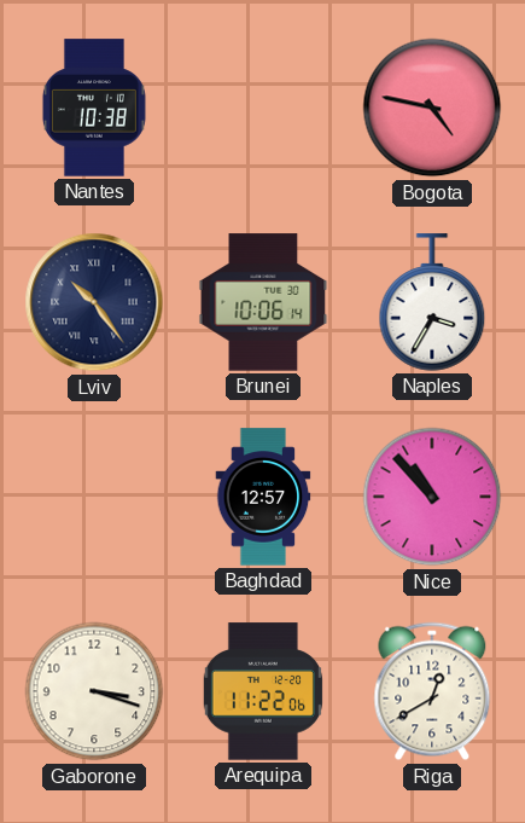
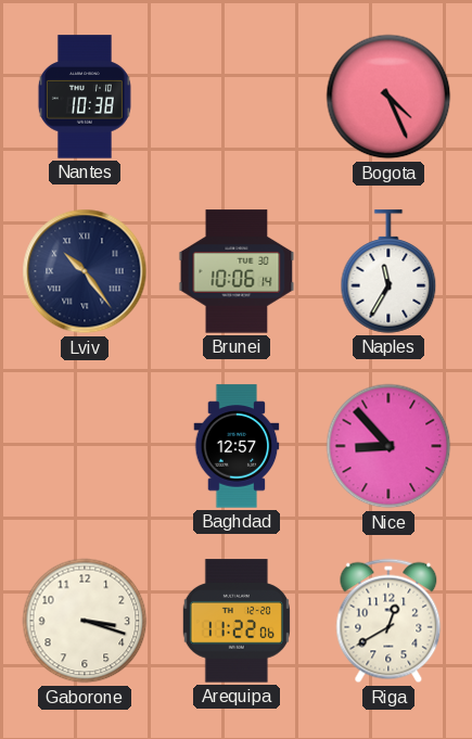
Bogota: 4:47 -> 4:26 (388, 97)
Naples: 3:35 -> 11:35 (388, 271)
Nice: 10:53 -> 8:53 (388, 446)
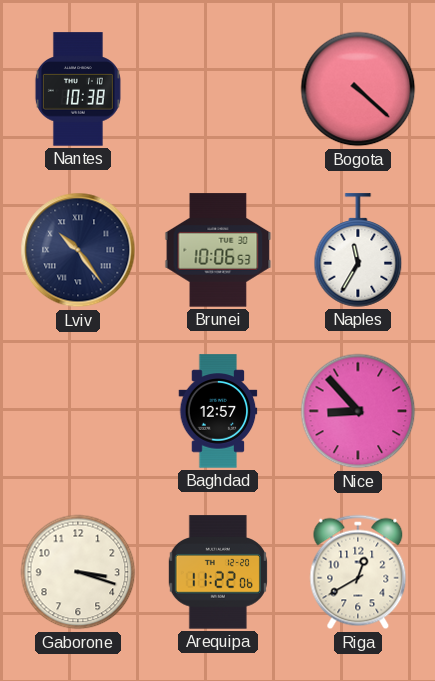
Bogota: 4:26 -> 4:22 (358, 89)
Brunei: 10:06:14 -> 10:06:53 (218, 250)
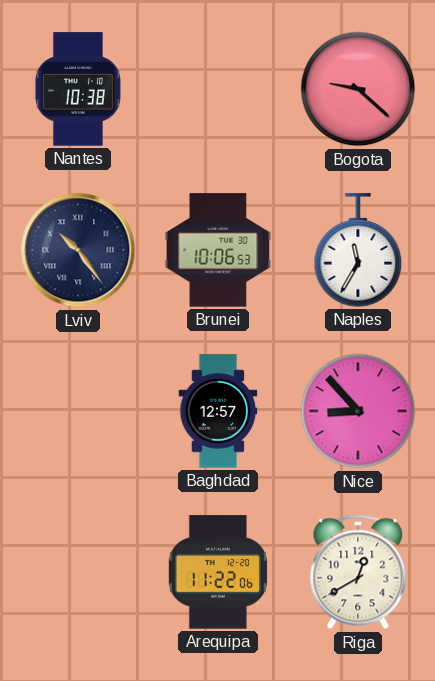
Bogota: 4:22 -> 9:22 (358, 89)
Gaborone: 3:18 -> none (78, 572)
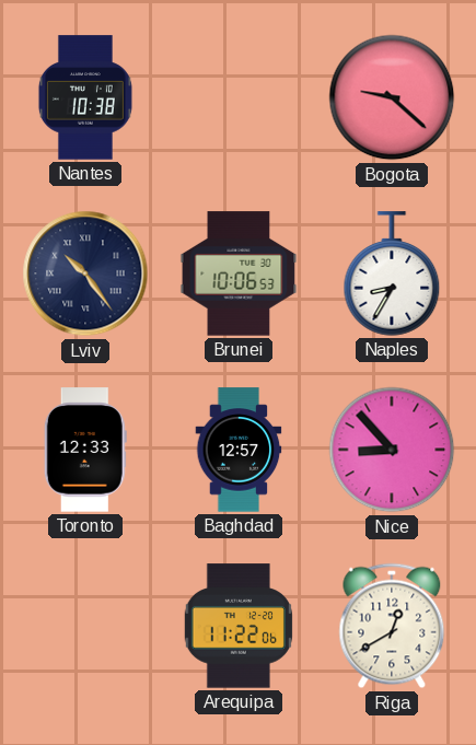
Naples: 11:35 -> 8:35 (392, 273)
Toronto: none -> 12:33 (85, 450)
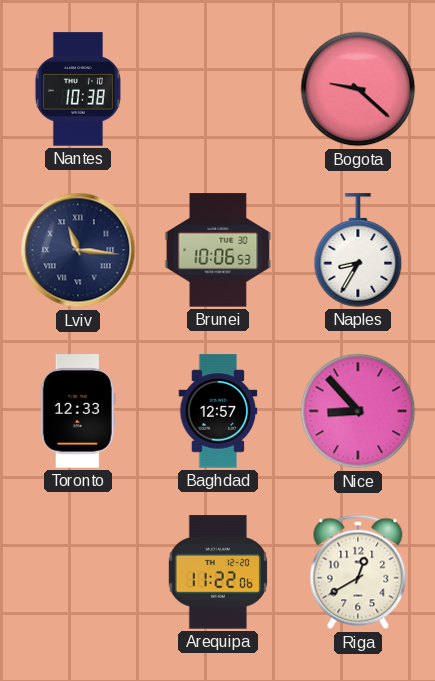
Lviv: 10:24 -> 11:16 (78, 250)
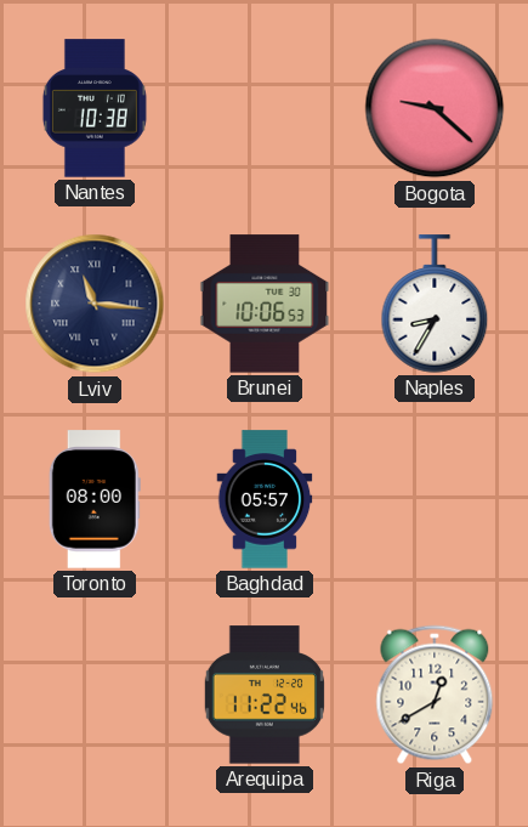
Toronto: 12:33 -> 08:00 (95, 499)
Baghdad: 12:57 -> 05:57 (265, 499)
Nice: 8:53 -> none (358, 411)
Arequipa: 11:22:06 -> 11:22:46 (265, 695)
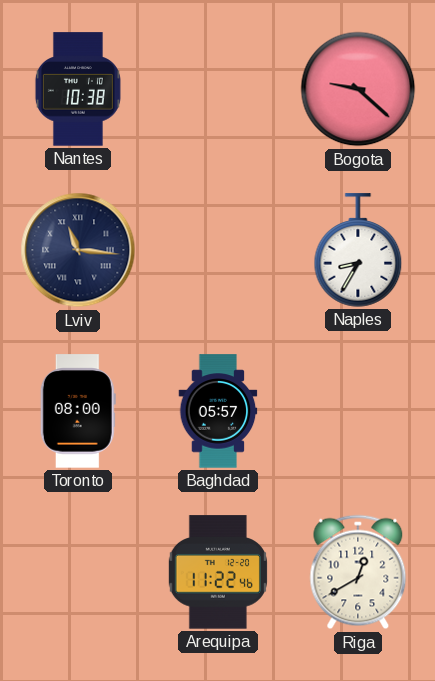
Brunei: 10:06 -> none (265, 304)
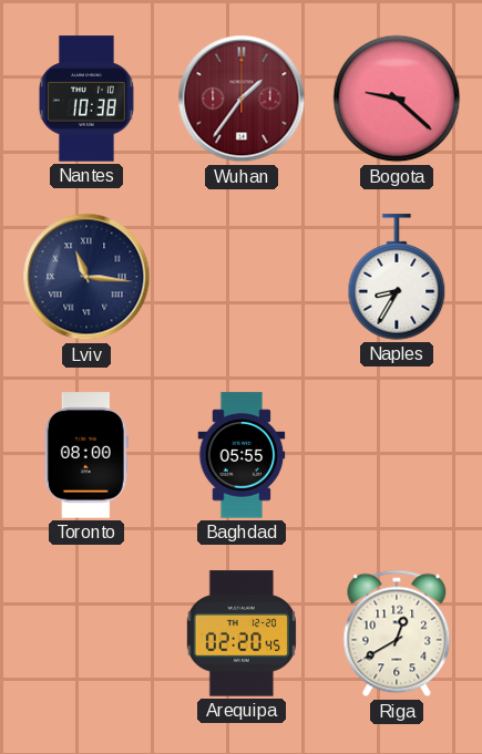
Wuhan: none -> 1:36 (242, 99)
Baghdad: 05:57 -> 05:55 (242, 455)
Arequipa: 11:22 -> 02:20 (242, 633)
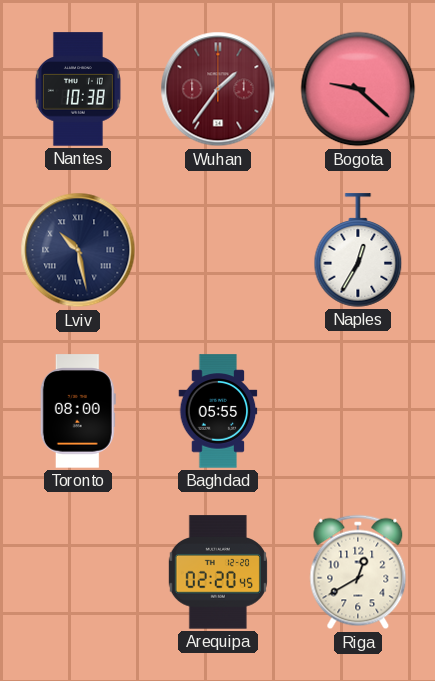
Lviv: 11:16 -> 10:28 (78, 250)
Naples: 8:35 -> 12:35 (358, 250)
